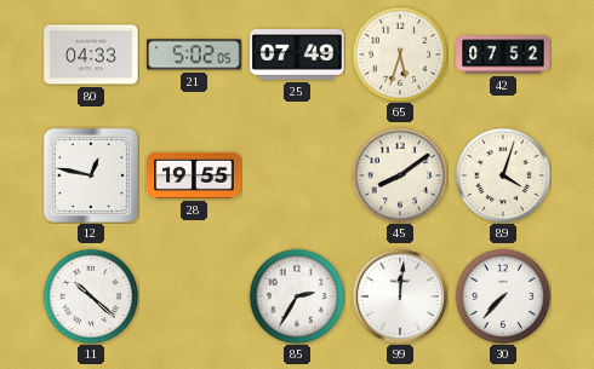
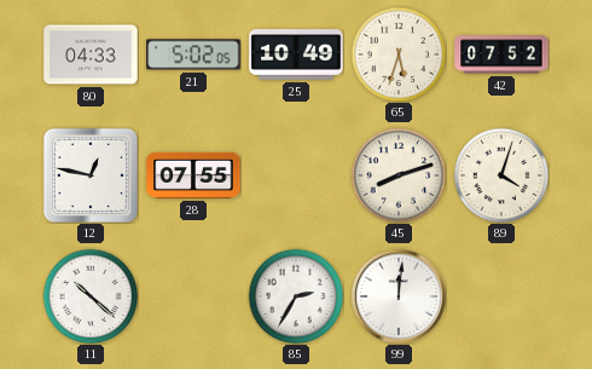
25: 07:49 -> 10:49 (296, 54)
28: 19:55 -> 07:55 (193, 175)
45: 8:09 -> 8:12 (399, 175)
30: 7:37 -> none (503, 296)
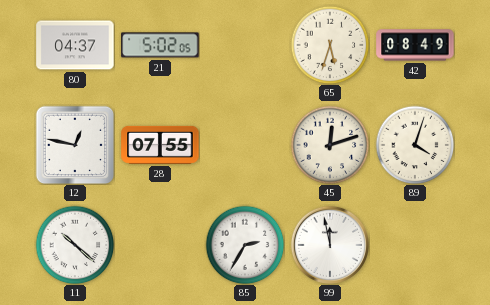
80: 04:33 -> 04:37 (75, 45)
25: 10:49 -> none (296, 54)
42: 07:52 -> 08:49 (415, 45)
45: 8:12 -> 12:12 (330, 145)
99: 12:01 -> 11:58 (330, 245)
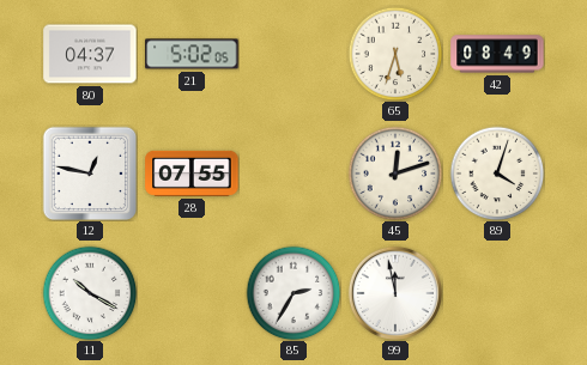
11: 10:22 -> 10:20 (90, 293)
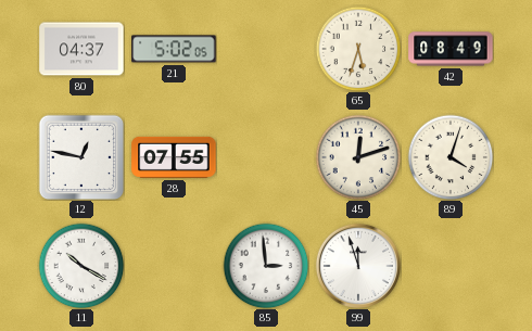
85: 2:35 -> 2:59 (266, 266)
99: 11:58 -> 11:57 (358, 266)
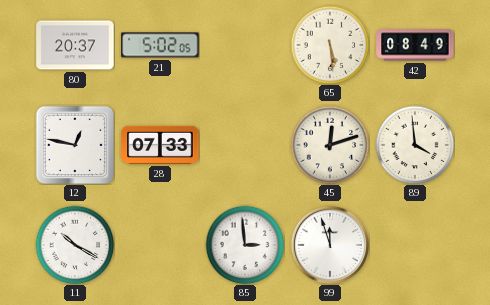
80: 04:37 -> 20:37 (75, 45)
65: 5:33 -> 5:29 (330, 45)
28: 07:55 -> 07:33 (160, 145)
89: 4:03 -> 3:59 (415, 145)
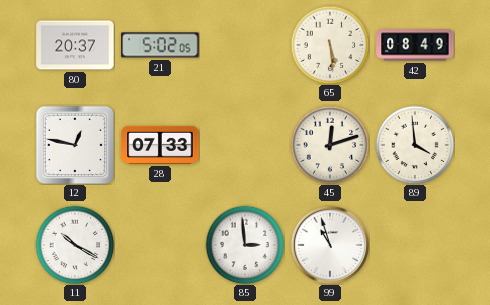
99: 11:57 -> 10:57 (330, 245)
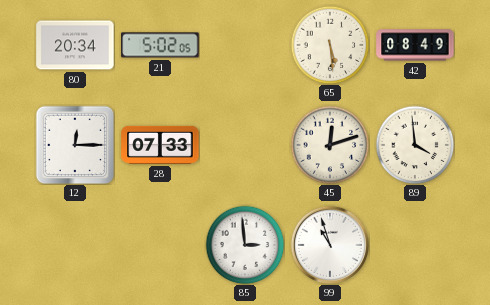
80: 20:37 -> 20:34 (75, 45)
12: 12:47 -> 12:15 (75, 145)
11: 10:20 -> none (75, 245)
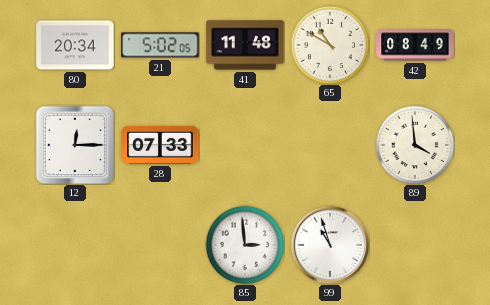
41: none -> 11:48 (245, 45)
65: 5:29 -> 10:50 (330, 45)
45: 12:12 -> none (330, 145)
